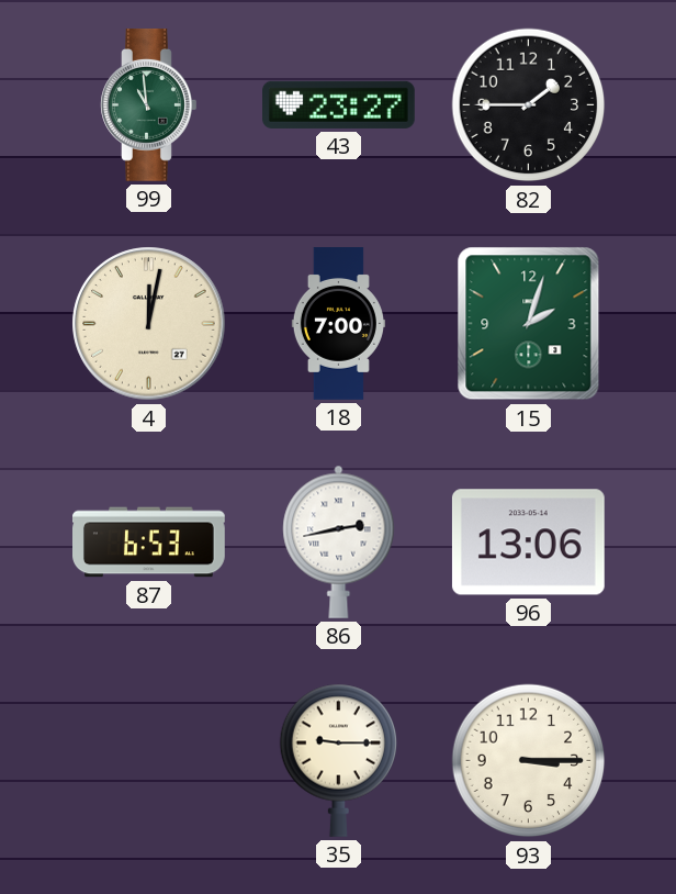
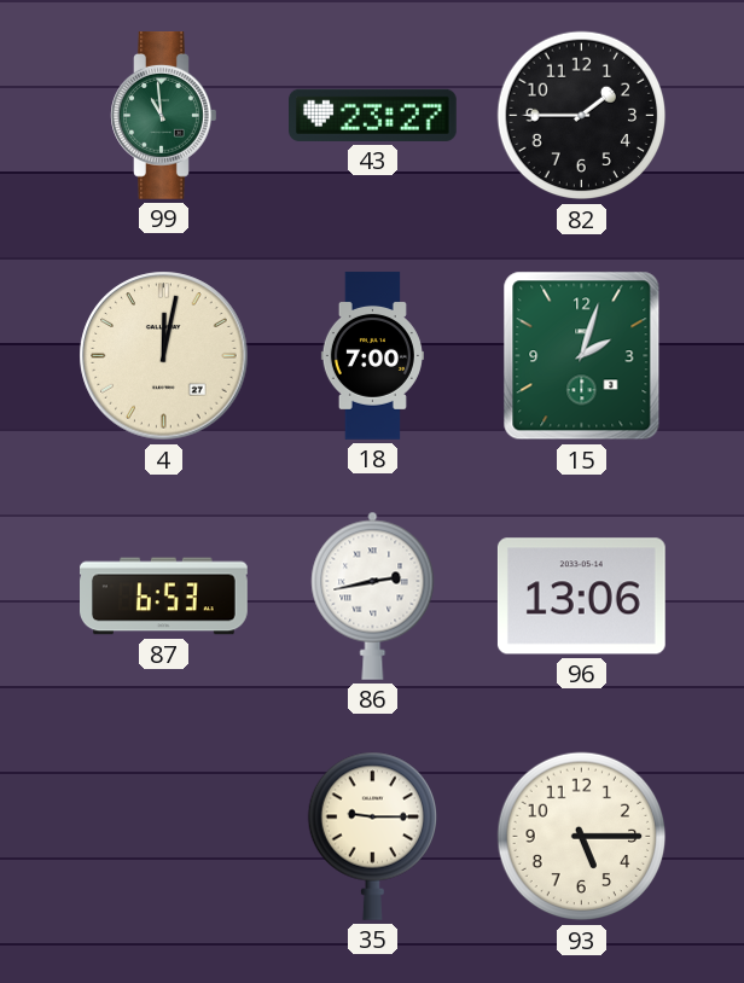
93: 3:15 -> 5:15 (582, 837)
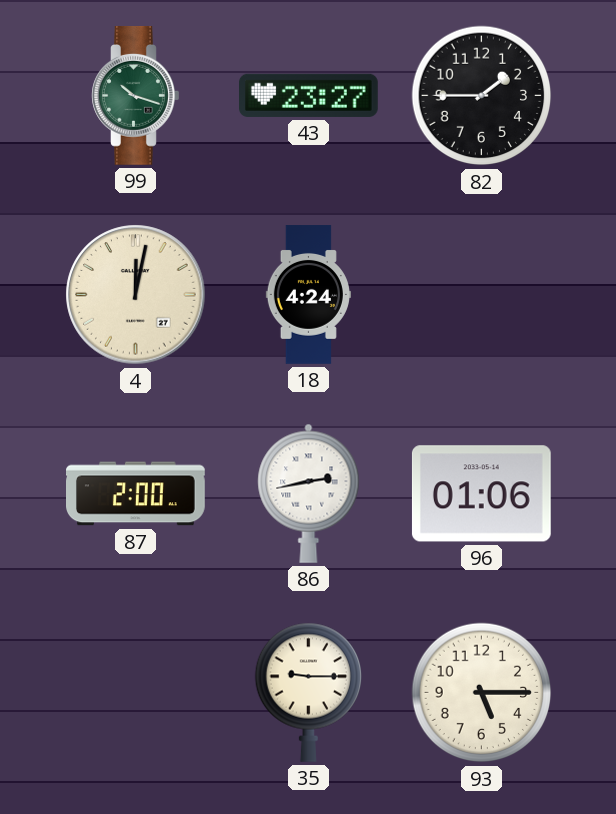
99: 10:59 -> 10:18 (136, 96)
18: 7:00 -> 4:24 (308, 295)
15: 2:03 -> none (582, 356)
87: 6:53 -> 2:00 (136, 494)
96: 13:06 -> 01:06 (481, 494)
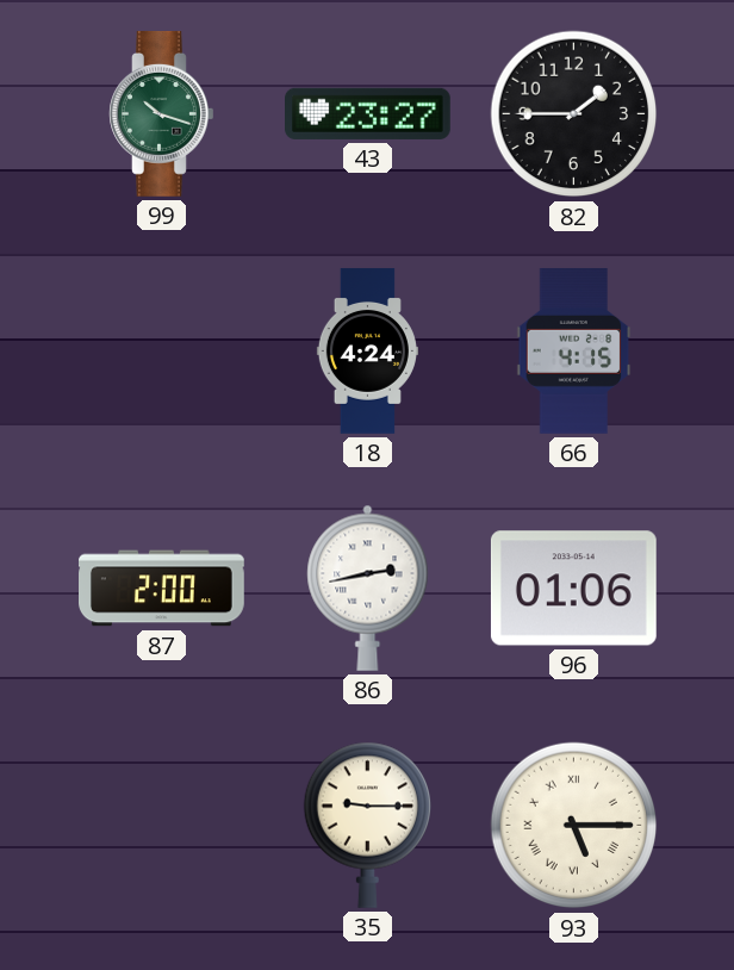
4: 12:02 -> none (136, 295)
66: none -> 4:15 (574, 352)
93 numerals: Arabic -> Roman (574, 826)
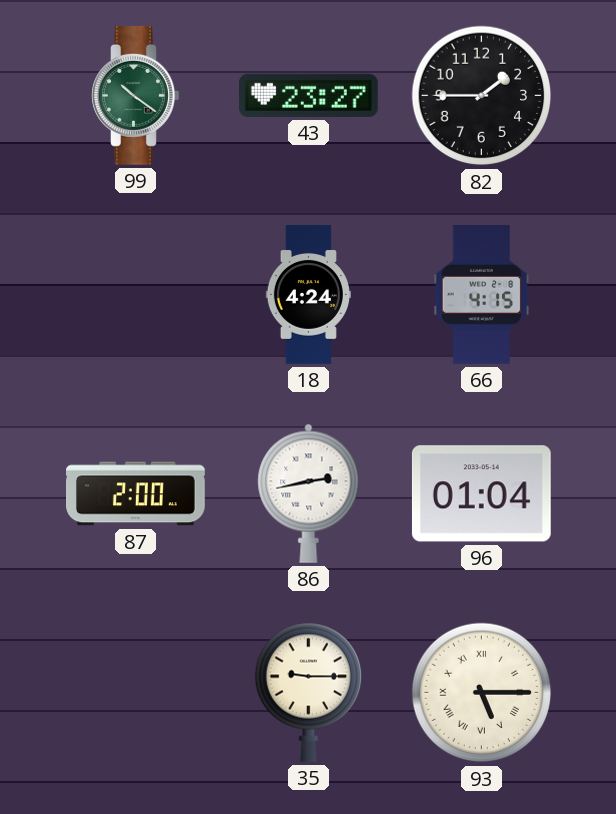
99: 10:18 -> 10:21 (136, 96)
96: 01:06 -> 01:04 (481, 494)
